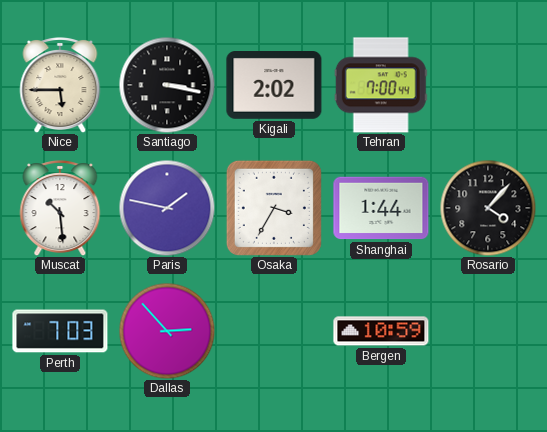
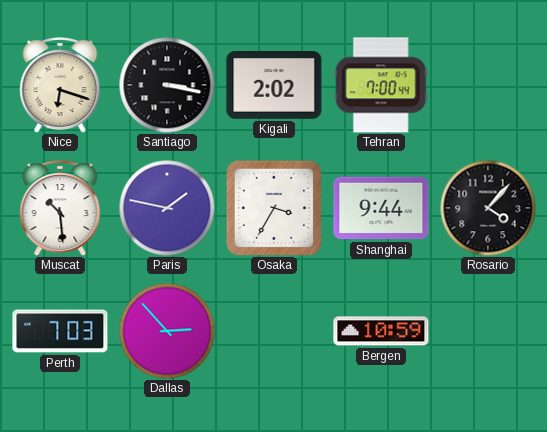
Nice: 5:45 -> 6:18 (60, 86)
Shanghai: 1:44 -> 9:44 (381, 208)
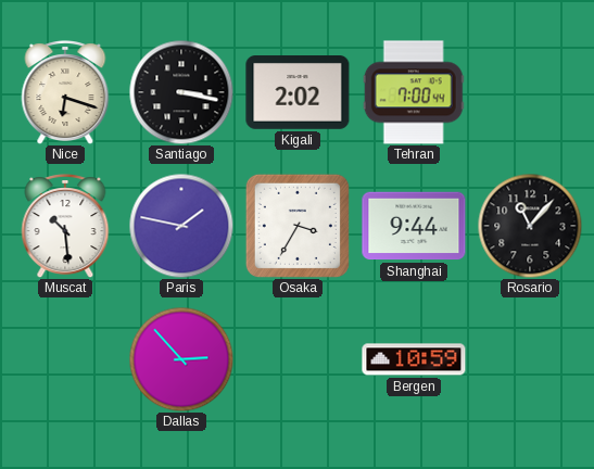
Rosario: 4:07 -> 11:07 (530, 226)
Perth: 7:03 -> none (60, 331)
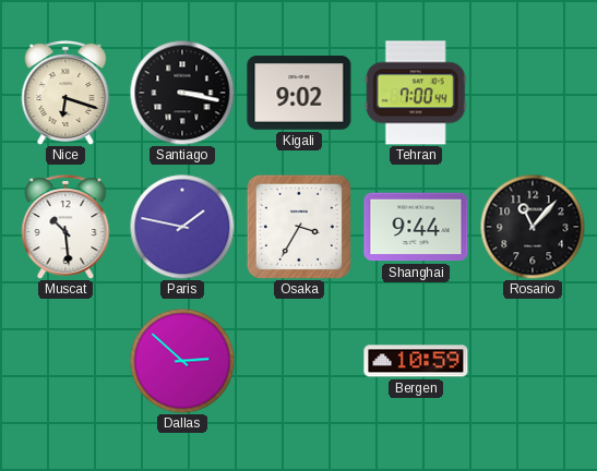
Kigali: 2:02 -> 9:02 (299, 94)
Dallas: 2:53 -> 2:52 (182, 361)
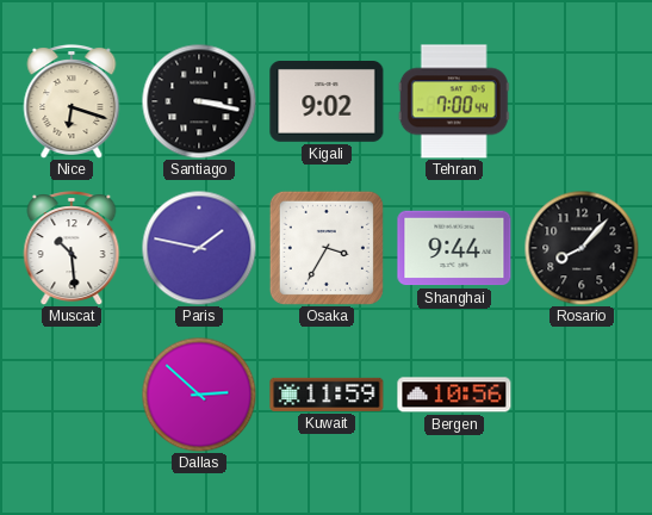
Rosario: 11:07 -> 8:07 (582, 248)
Kuwait: none -> 11:59 (327, 395)
Bergen: 10:59 -> 10:56 (454, 395)
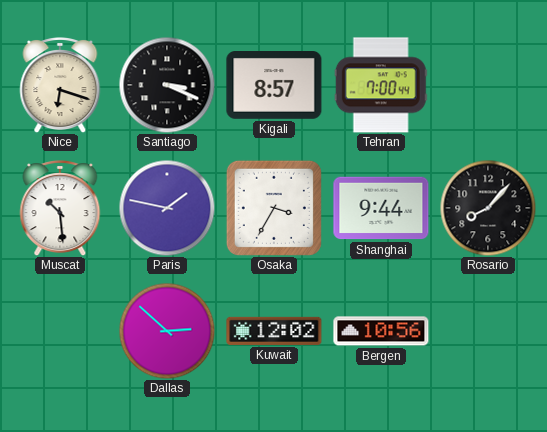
Santiago: 3:17 -> 3:19 (167, 85)
Kigali: 9:02 -> 8:57 (274, 86)
Kuwait: 11:59 -> 12:02 (274, 331)
